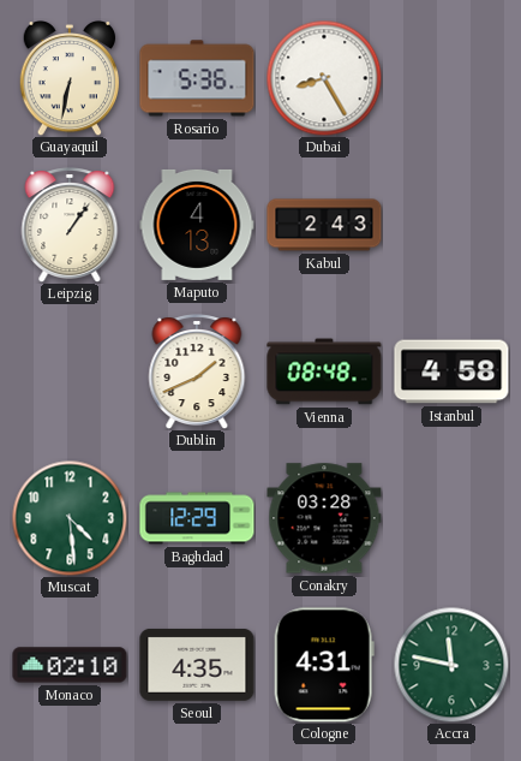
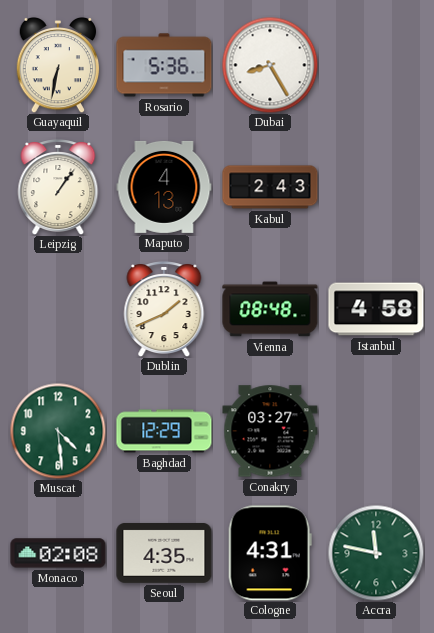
Conakry: 03:28 -> 03:27 (270, 431)
Monaco: 02:10 -> 02:08 (58, 553)
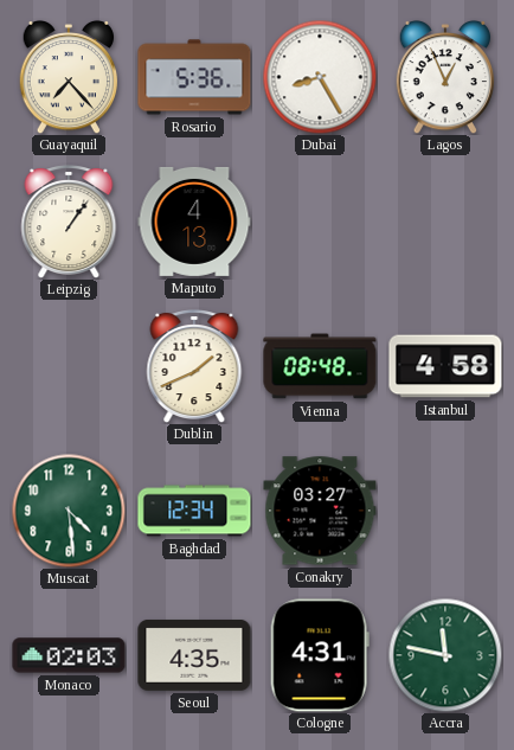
Guayaquil: 6:32 -> 7:23 (69, 77)
Lagos: none -> 12:56 (445, 77)
Kabul: 2:43 -> none (270, 187)
Baghdad: 12:29 -> 12:34 (194, 511)
Monaco: 02:08 -> 02:03 (69, 655)
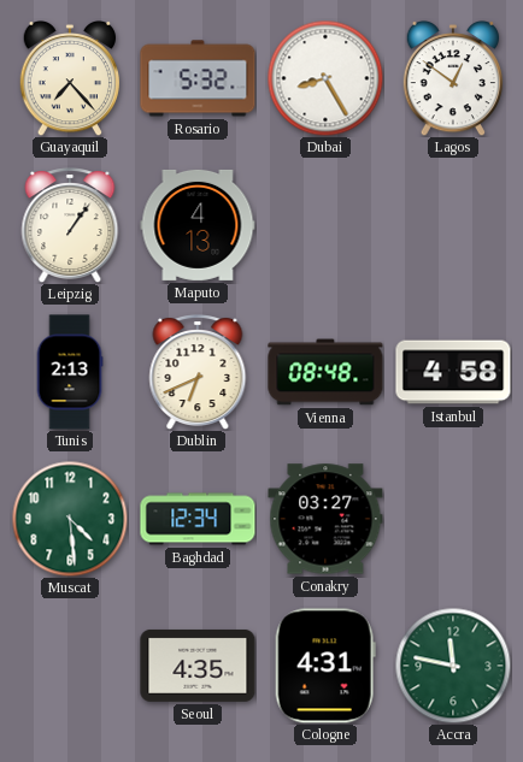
Rosario: 5:36 -> 5:32 (198, 78)
Lagos: 12:56 -> 12:51 (453, 78)
Tunis: none -> 2:13 (70, 372)
Dublin: 1:41 -> 6:41 (198, 373)
Monaco: 02:03 -> none (69, 655)
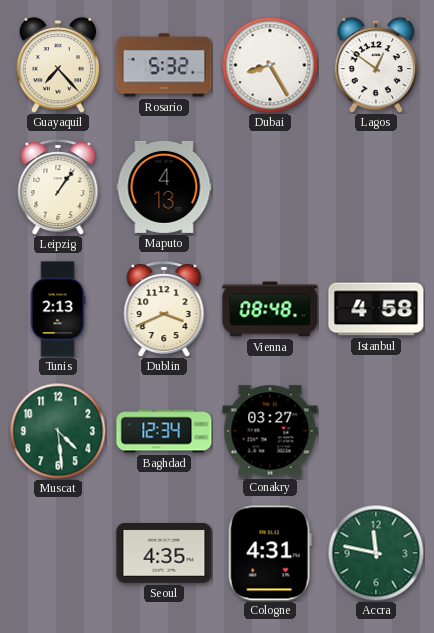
Dublin: 6:41 -> 3:41 (164, 310)
